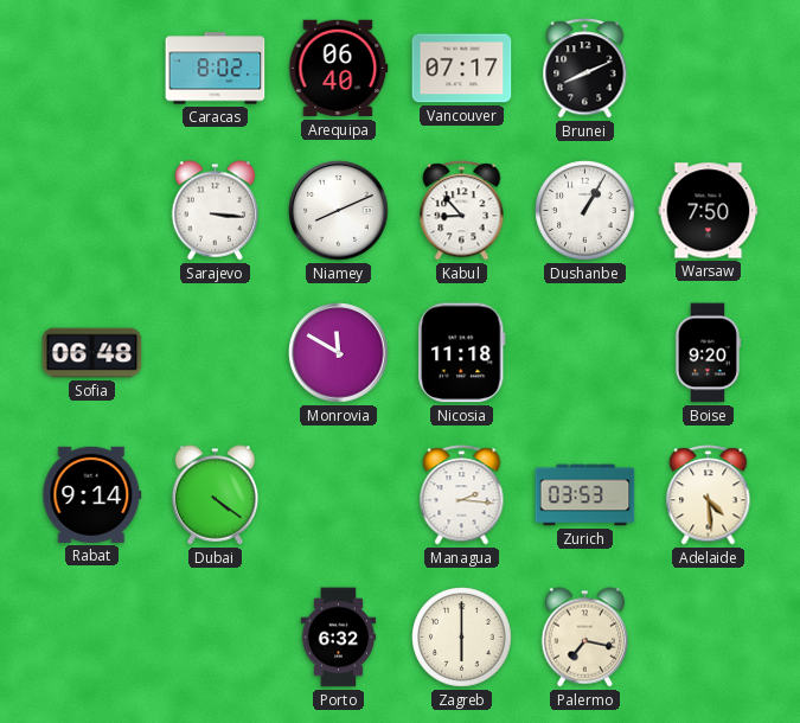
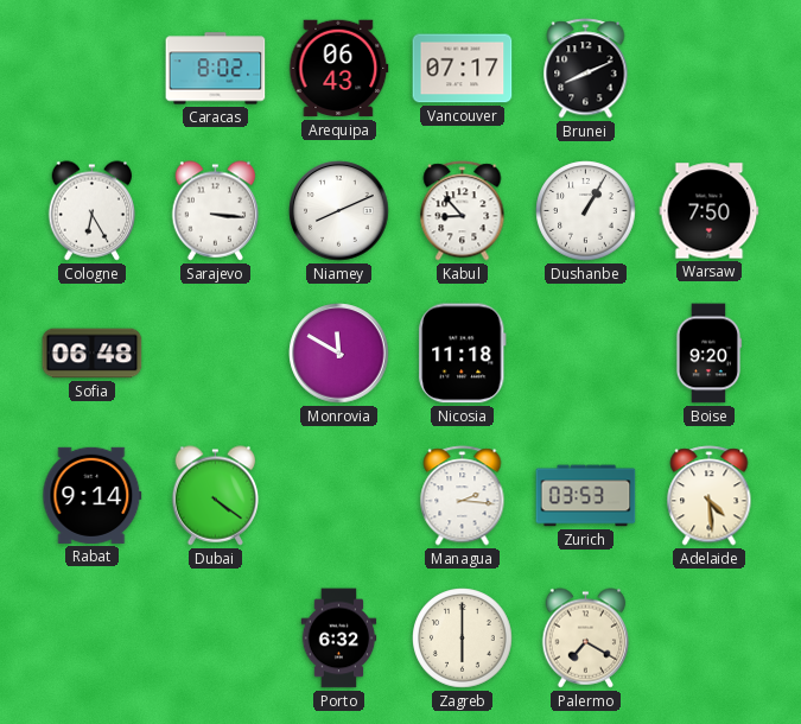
Arequipa: 06:40 -> 06:43 (339, 69)
Cologne: none -> 6:25 (93, 211)
Palermo: 7:17 -> 7:20 (586, 639)
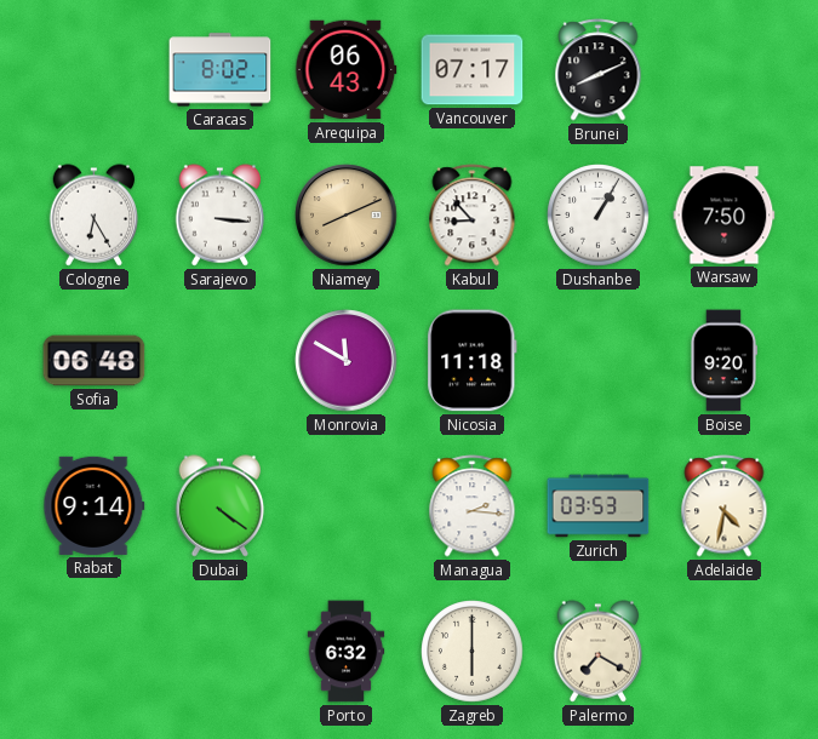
Niamey dial: white -> champagne (347, 216)
Adelaide: 4:29 -> 4:32 (725, 506)
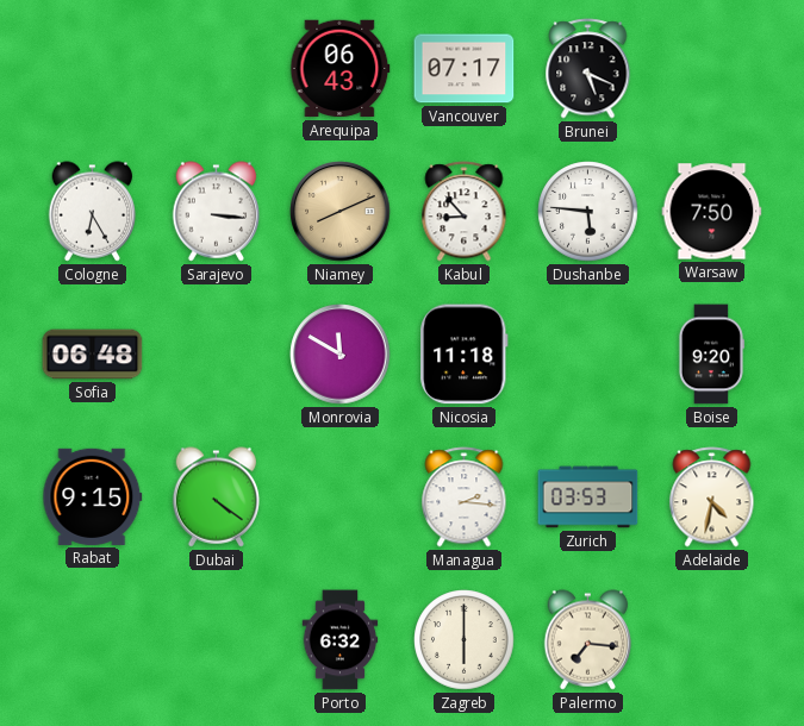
Caracas: 8:02 -> none (221, 70)
Brunei: 8:11 -> 5:19 (588, 69)
Dushanbe: 1:05 -> 5:46 (588, 212)
Rabat: 9:14 -> 9:15 (93, 496)
Palermo: 7:20 -> 7:16 (588, 640)
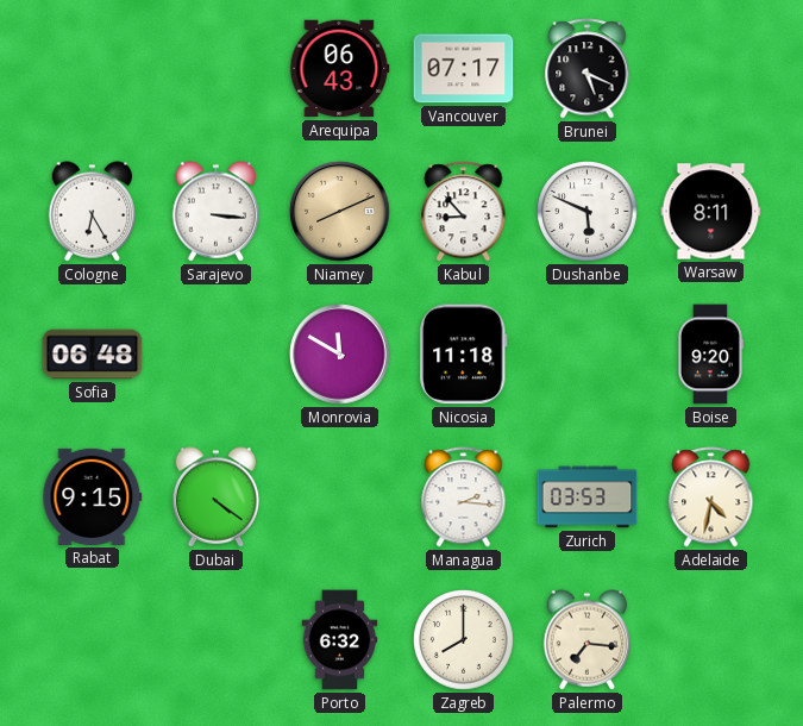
Dushanbe: 5:46 -> 5:49 (588, 212)
Warsaw: 7:50 -> 8:11 (711, 212)
Zagreb: 6:00 -> 8:00 (464, 640)
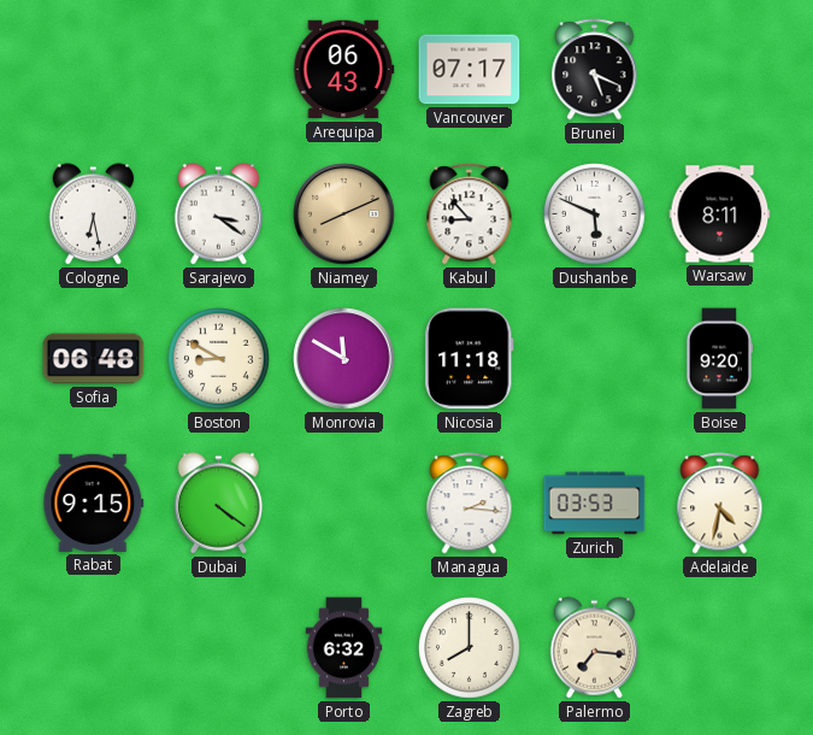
Cologne: 6:25 -> 6:28 (94, 214)
Sarajevo: 3:16 -> 3:21 (219, 214)
Boston: none -> 8:50 (219, 359)
